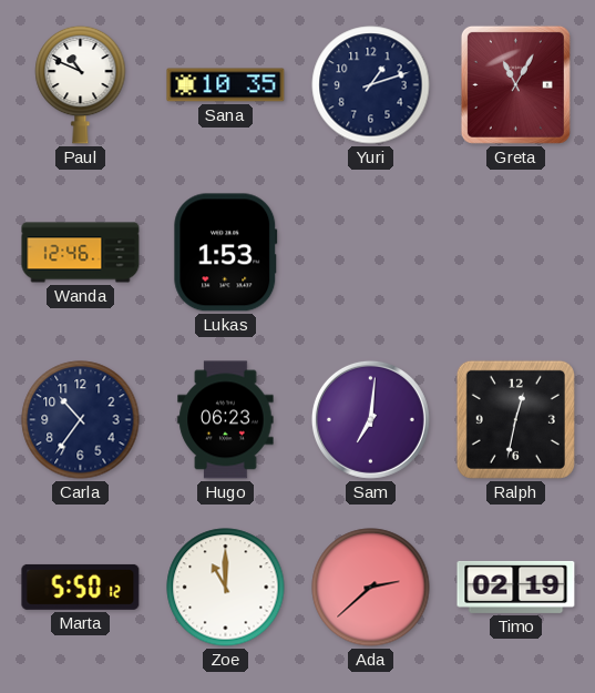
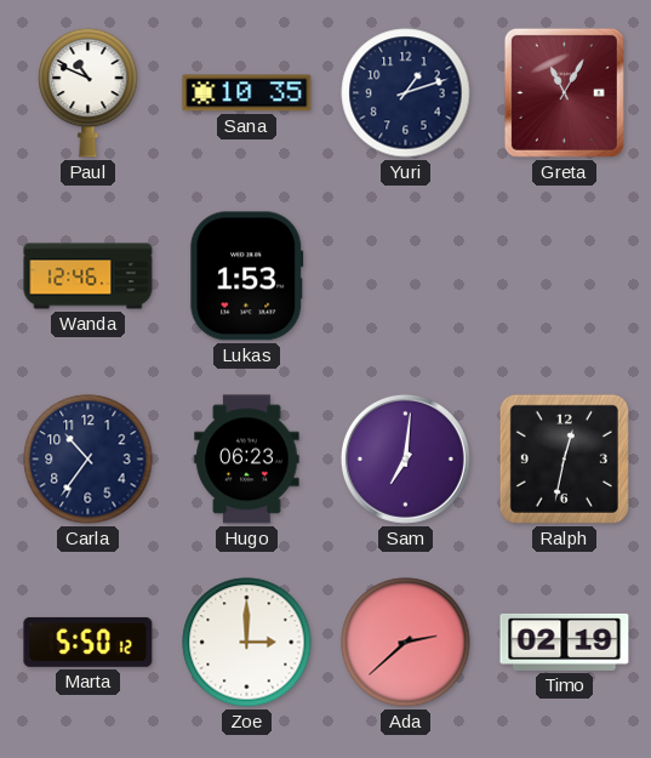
Zoe: 11:00 -> 3:00 (247, 643)
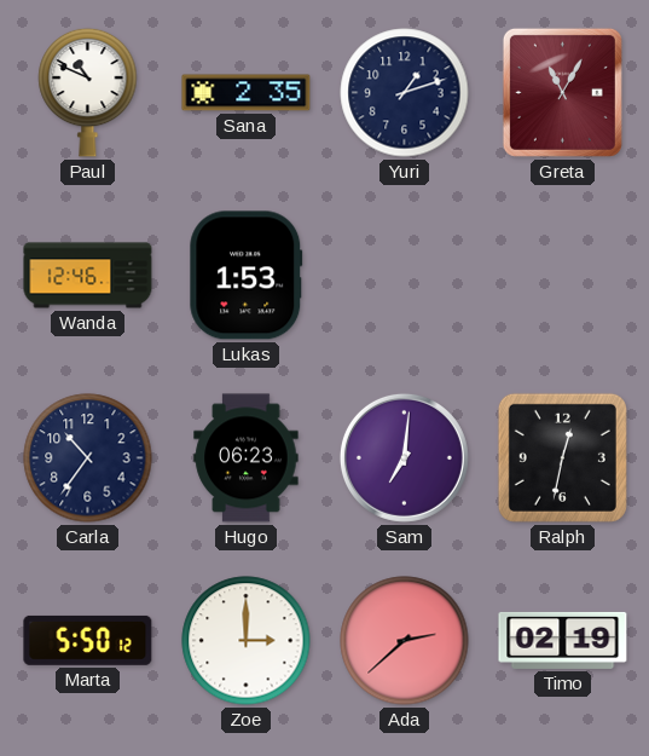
Sana: 10:35 -> 2:35 (247, 93)
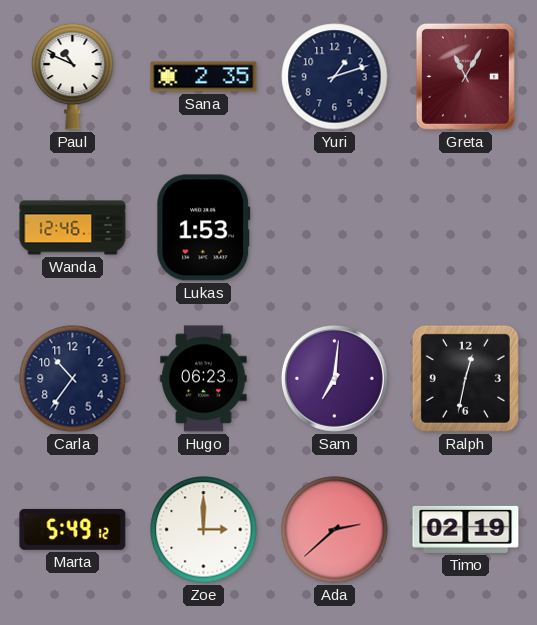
Marta: 5:50 -> 5:49 (73, 529)
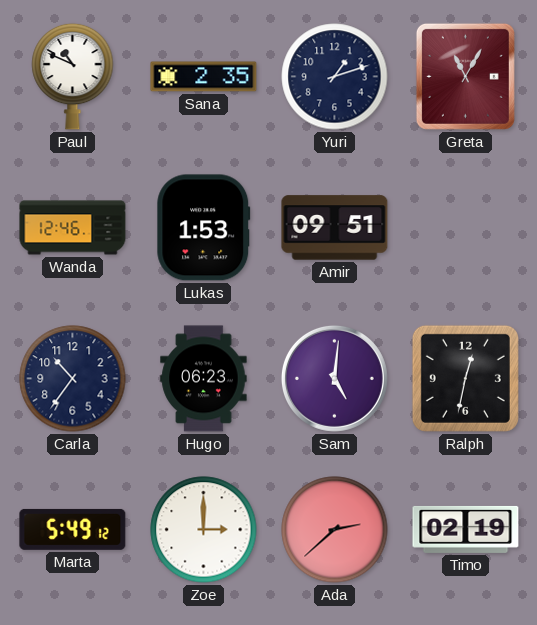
Amir: none -> 09:51 (335, 228)
Sam: 7:01 -> 5:01 (334, 378)
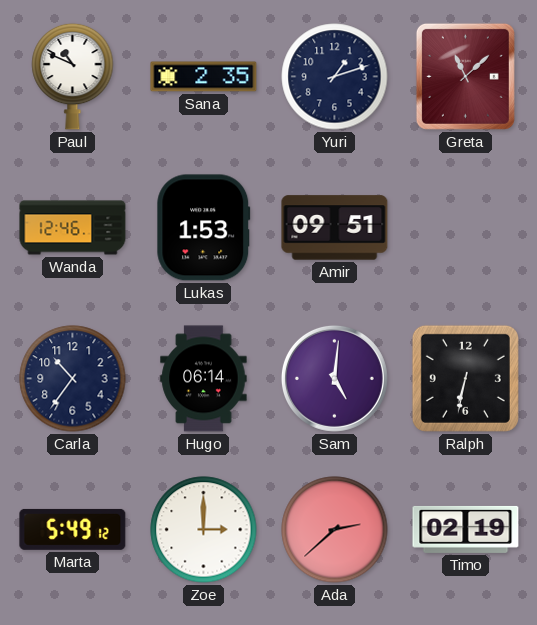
Greta: 11:05 -> 11:08 (465, 76)
Hugo: 06:23 -> 06:14 (204, 379)
Ralph: 12:32 -> 6:32 (465, 378)
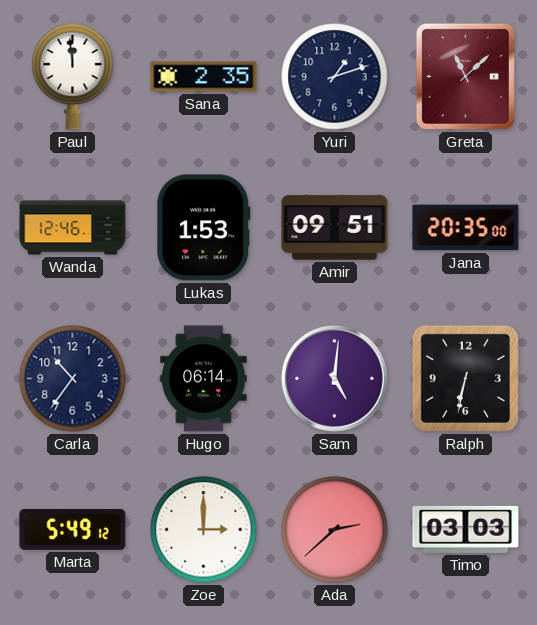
Paul: 10:49 -> 11:59 (73, 76)
Jana: none -> 20:35 (466, 228)
Timo: 02:19 -> 03:03 (466, 529)
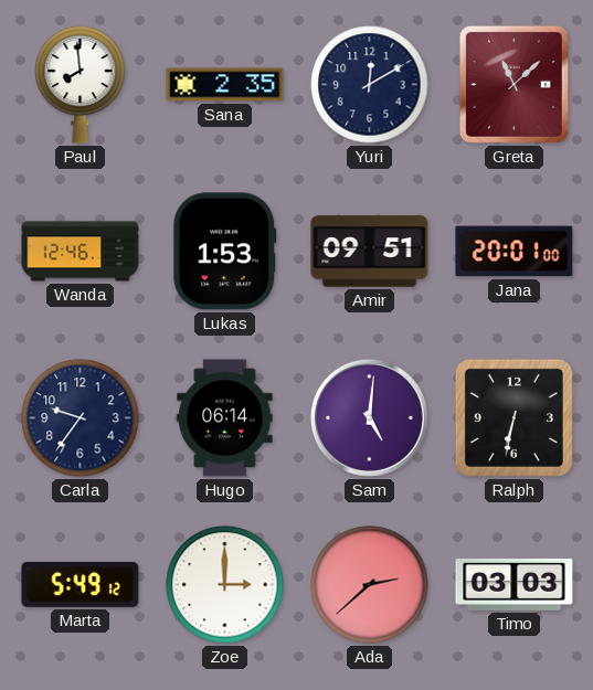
Paul: 11:59 -> 7:59 (81, 84)
Yuri: 1:12 -> 12:10 (370, 85)
Jana: 20:35 -> 20:01 (515, 252)
Carla: 10:36 -> 9:36 (81, 418)
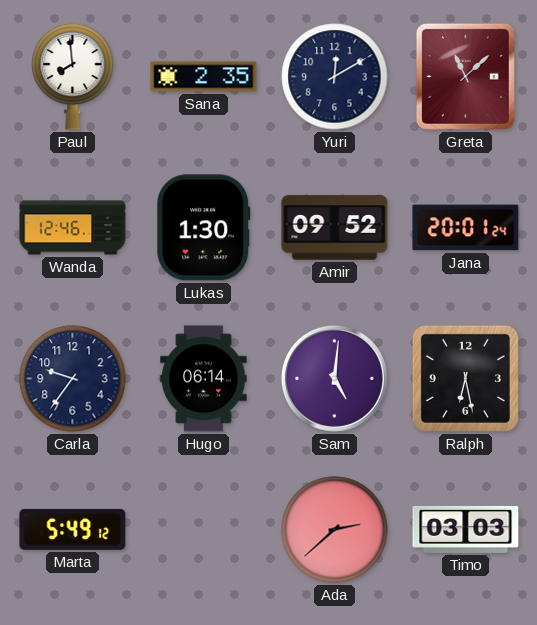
Lukas: 1:53 -> 1:30 (204, 228)
Amir: 09:51 -> 09:52 (335, 228)
Jana: 20:01:00 -> 20:01:24 (466, 228)
Ralph: 6:32 -> 6:28 (465, 378)
Zoe: 3:00 -> none (225, 585)
